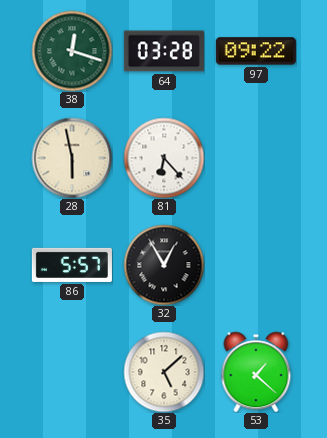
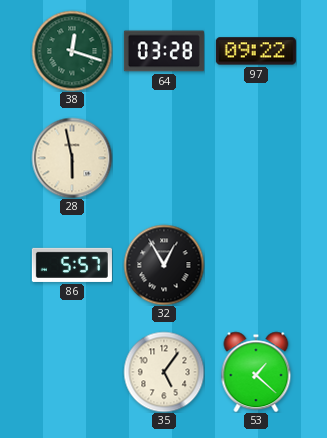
81: 6:23 -> none (164, 158)
35: 5:08 -> 5:06 (164, 372)
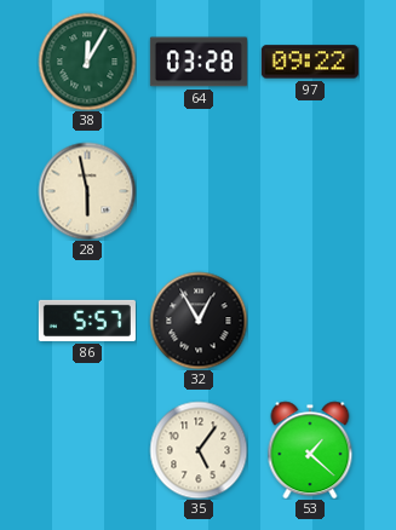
38: 12:18 -> 12:05 (87, 62)
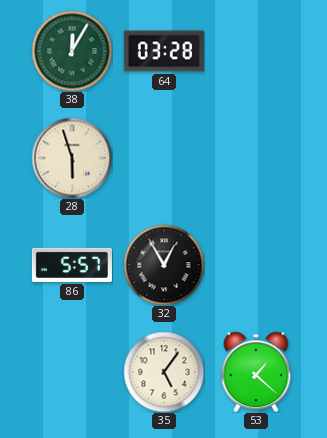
97: 09:22 -> none (310, 62)
28: 5:58 -> 5:57 (72, 158)
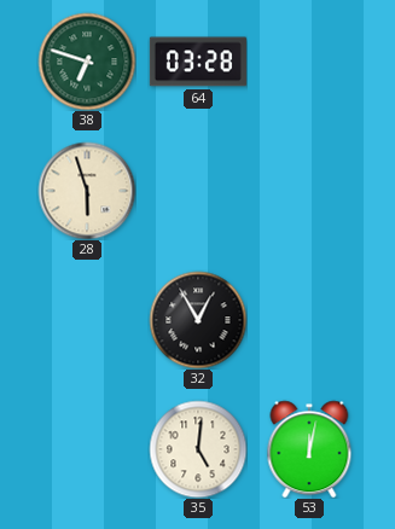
38: 12:05 -> 6:48 (87, 62)
86: 5:57 -> none (72, 265)
35: 5:06 -> 5:01 (198, 449)
53: 1:22 -> 12:02 (309, 449)
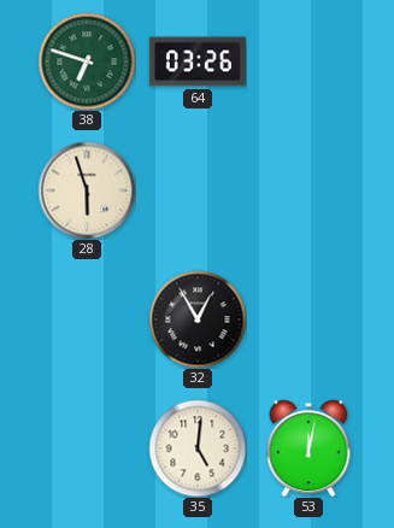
64: 03:28 -> 03:26 (198, 61)
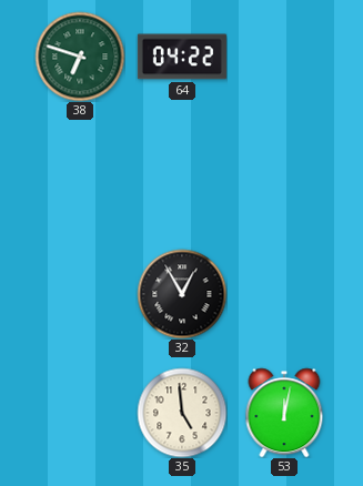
64: 03:26 -> 04:22 (182, 57)
28: 5:57 -> none (87, 190)
35: 5:01 -> 4:59 (182, 413)
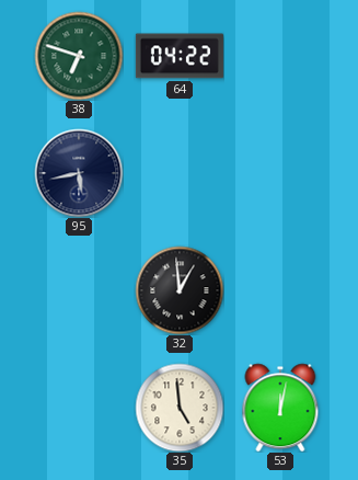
95: none -> 5:43 (79, 173)
32: 12:55 -> 12:59 (180, 290)
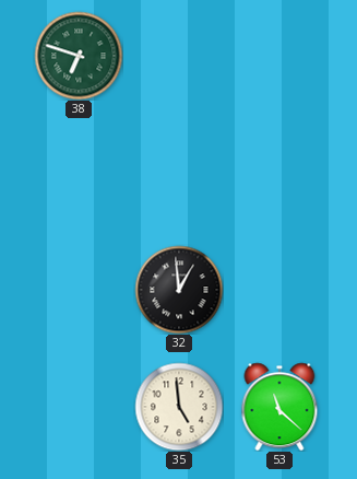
64: 04:22 -> none (180, 56)
95: 5:43 -> none (79, 173)
53: 12:02 -> 11:22 (279, 407)
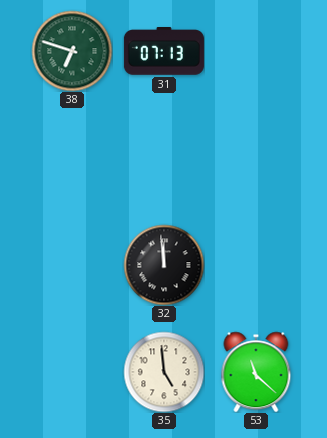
31: none -> 07:13 (164, 52)
32: 12:59 -> 11:59 (164, 265)
